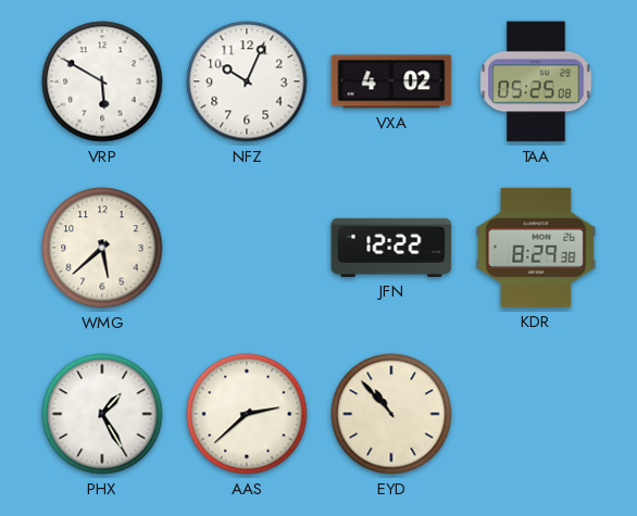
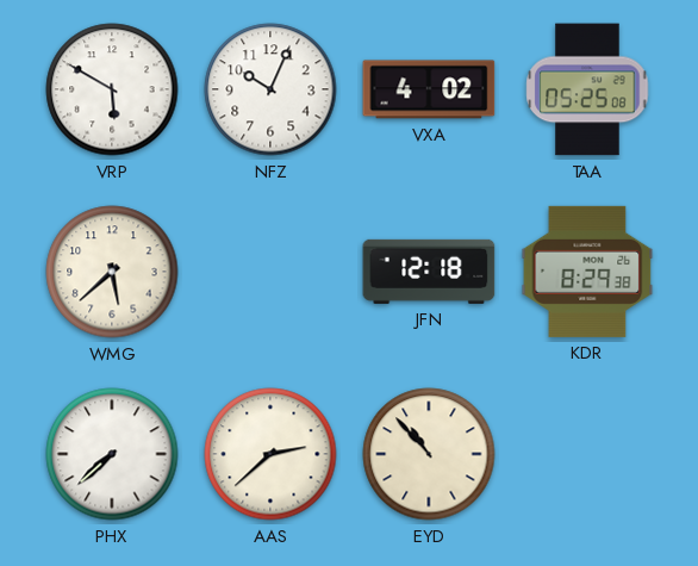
JFN: 12:22 -> 12:18 (429, 272)
PHX: 1:25 -> 7:38 (112, 454)
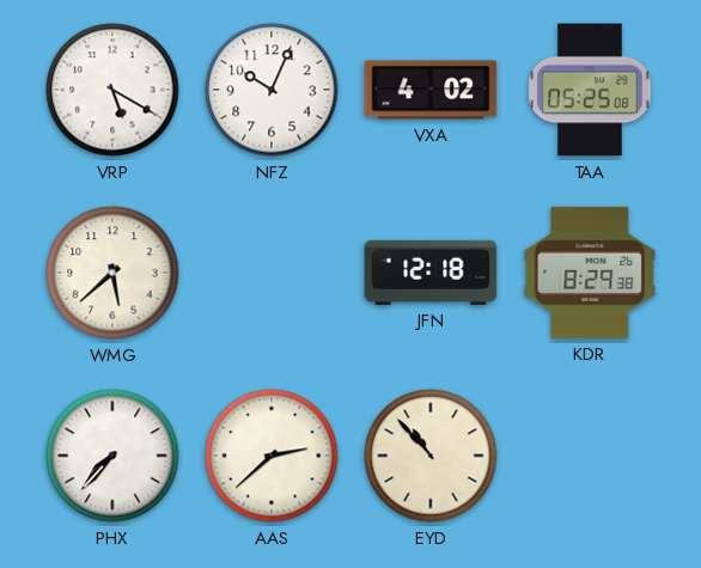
VRP: 5:50 -> 5:20 (112, 90)
PHX: 7:38 -> 7:37 (112, 456)
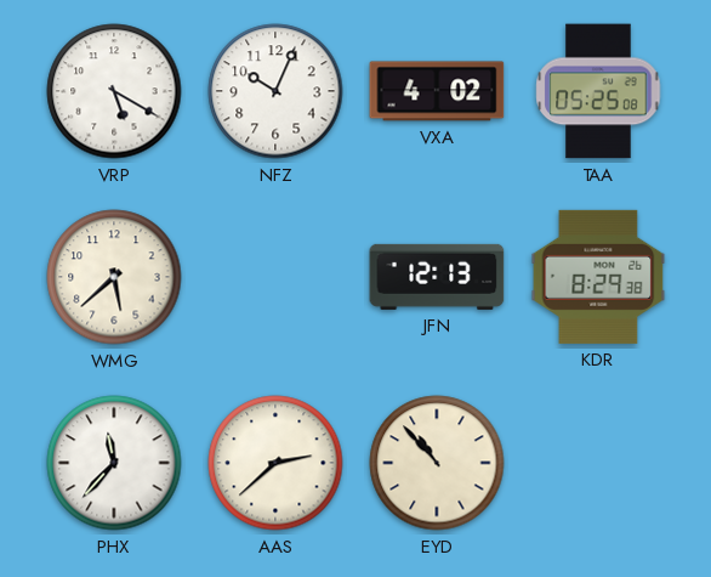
JFN: 12:18 -> 12:13 (437, 277)
PHX: 7:37 -> 11:37 (114, 463)
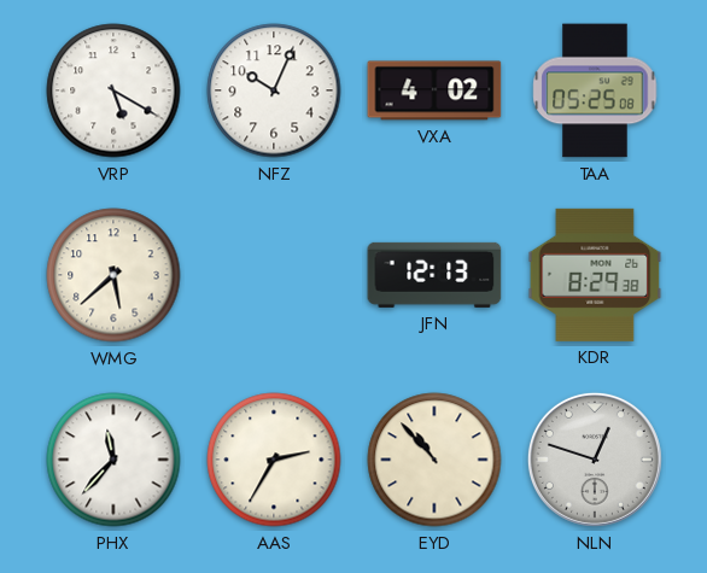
AAS: 2:38 -> 2:35 (274, 460)
NLN: none -> 12:48 (595, 460)
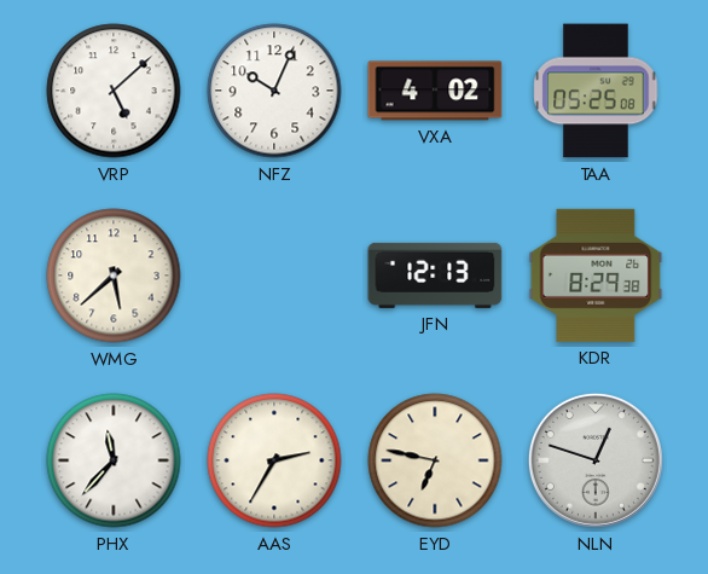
VRP: 5:20 -> 5:08 (114, 91)
EYD: 10:53 -> 6:47 (435, 460)
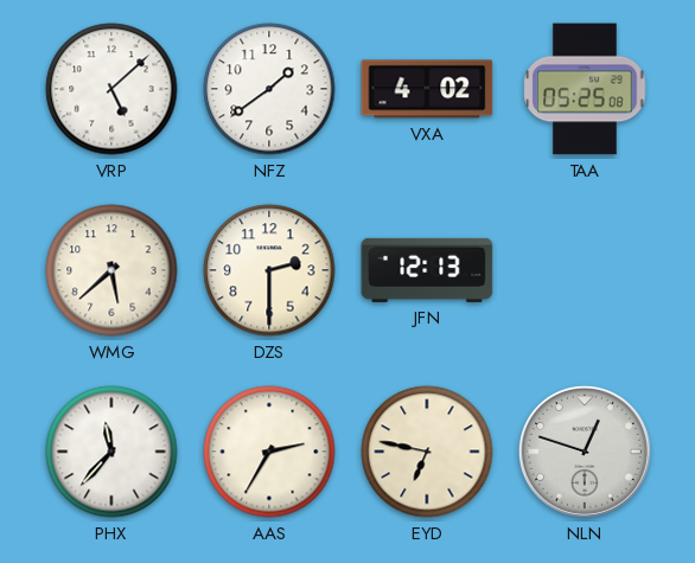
NFZ: 10:04 -> 1:39 (269, 89)
DZS: none -> 2:30 (269, 270)
KDR: 8:29 -> none (596, 276)
